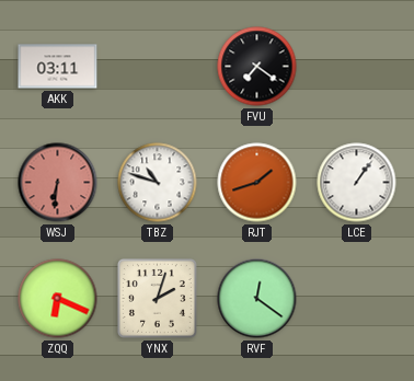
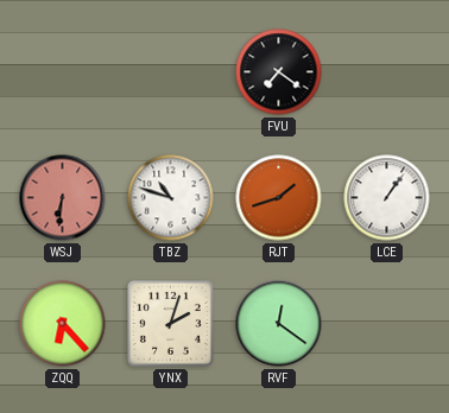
AKK: 03:11 -> none (58, 67)
ZQQ: 6:19 -> 6:23 (63, 324)
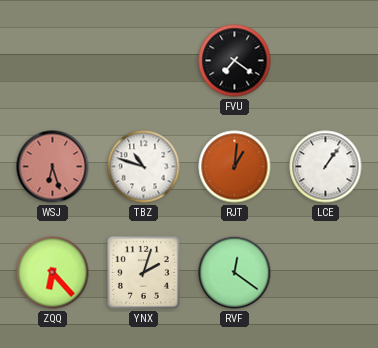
WSJ: 6:31 -> 6:27 (53, 167)
RJT: 1:42 -> 1:01 (235, 167)
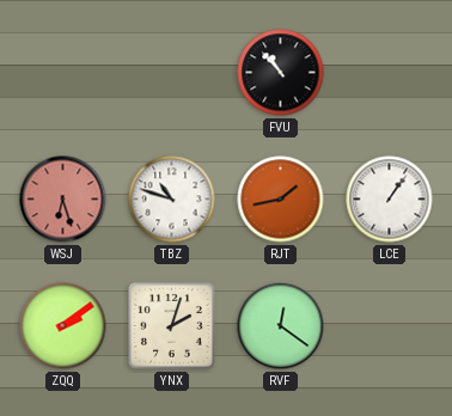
FVU: 7:21 -> 10:53 (281, 73)
RJT: 1:01 -> 1:43 (281, 200)
ZQQ: 6:23 -> 2:09 (63, 326)
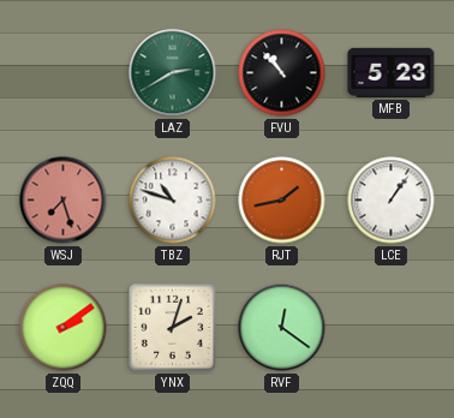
LAZ: none -> 2:40 (173, 73)
MFB: none -> 5:23 (392, 72)
WSJ: 6:27 -> 7:27 (64, 201)
